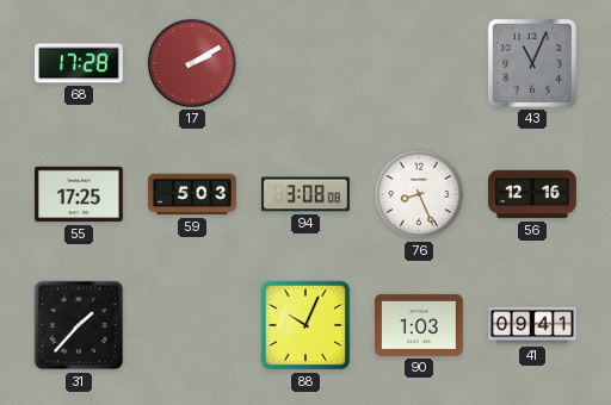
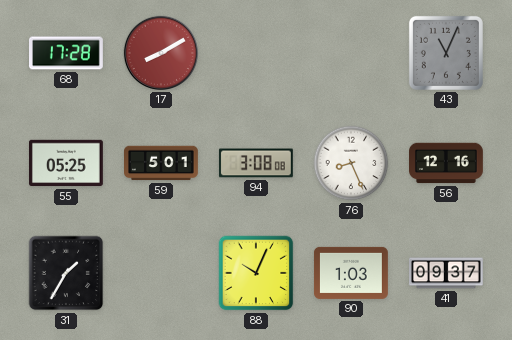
17: 2:10 -> 8:10 (161, 53)
55: 17:25 -> 05:25 (67, 163)
59: 5:03 -> 5:01 (162, 163)
31: 1:37 -> 1:35 (66, 273)
41: 09:41 -> 09:37 (447, 273)
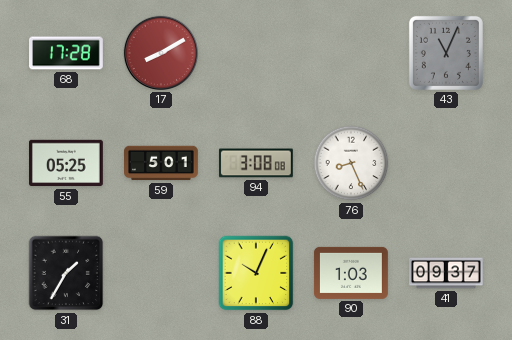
56: 12:16 -> none (447, 163)
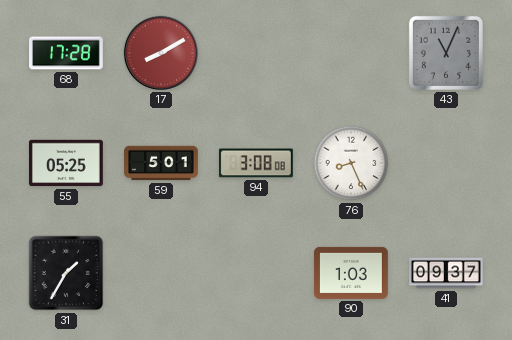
88: 10:04 -> none (256, 273)
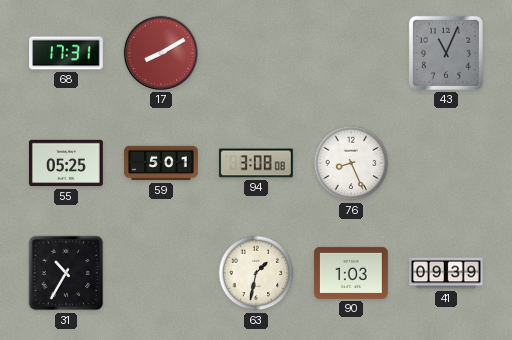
68: 17:28 -> 17:31 (67, 53)
31: 1:35 -> 10:35 (66, 273)
63: none -> 1:32 (256, 273)
41: 09:37 -> 09:39 (447, 273)
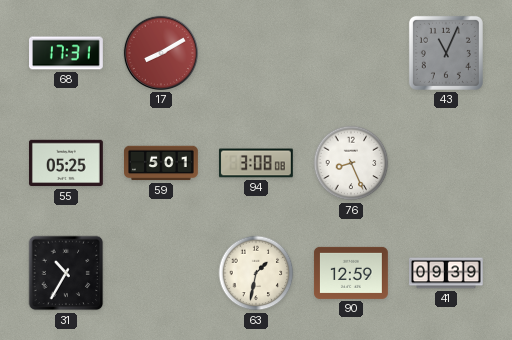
90: 1:03 -> 12:59 (351, 273)
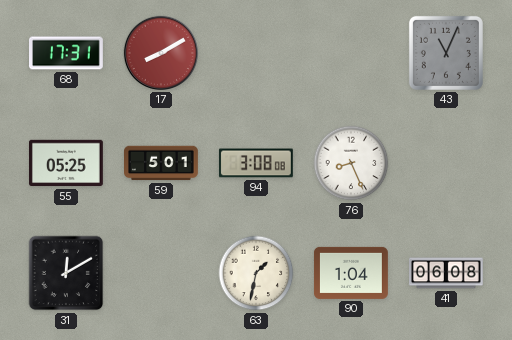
31: 10:35 -> 12:10 (66, 273)
90: 12:59 -> 1:04 (351, 273)
41: 09:39 -> 06:08 (447, 273)
